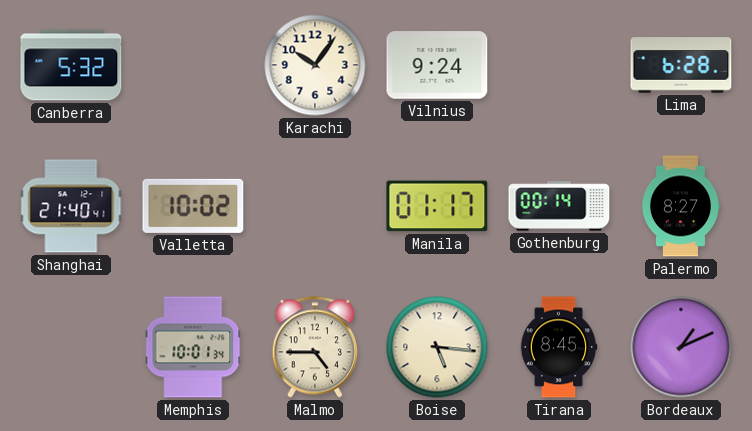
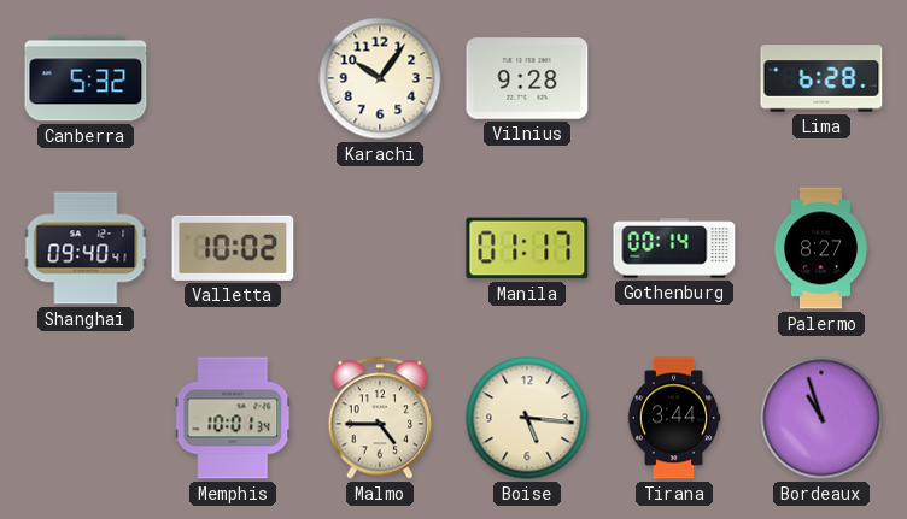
Vilnius: 9:24 -> 9:28 (527, 78)
Shanghai: 21:40 -> 09:40 (86, 248)
Tirana: 8:45 -> 3:44 (674, 418)
Bordeaux: 1:11 -> 10:57 (821, 418)
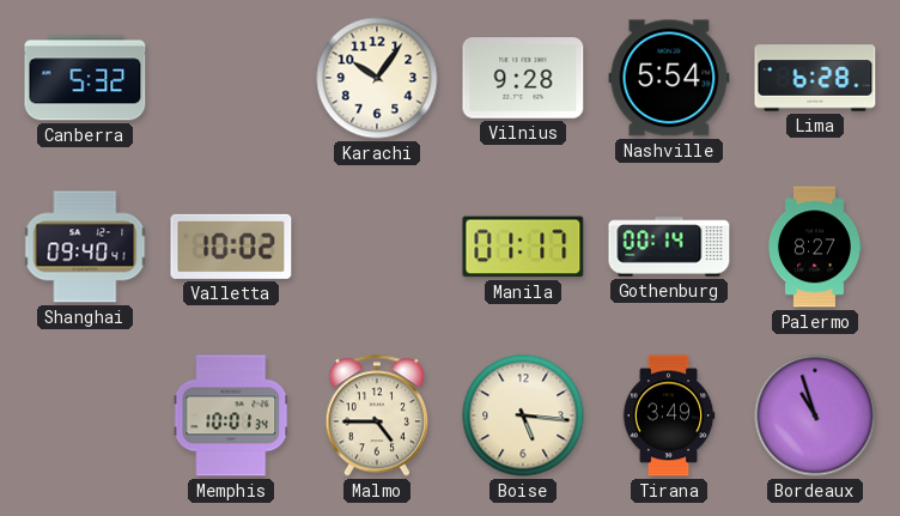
Nashville: none -> 5:54 (669, 78)
Tirana: 3:44 -> 3:49 (669, 415)
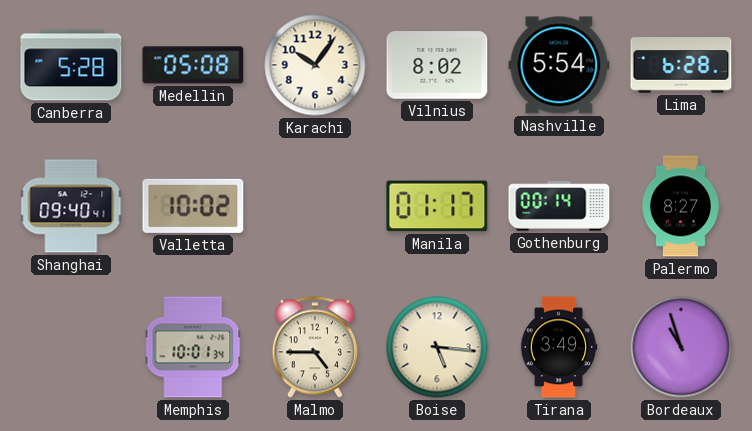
Canberra: 5:32 -> 5:28 (71, 65)
Medellin: none -> 05:08 (193, 65)
Vilnius: 9:28 -> 8:02 (437, 65)
